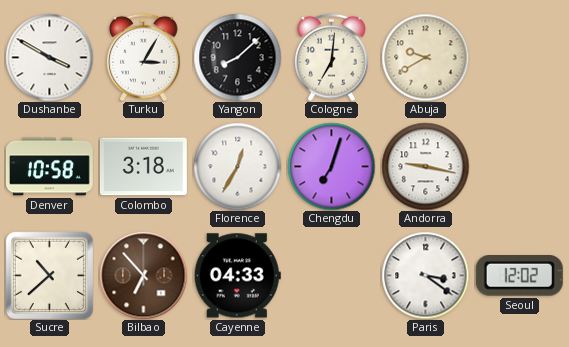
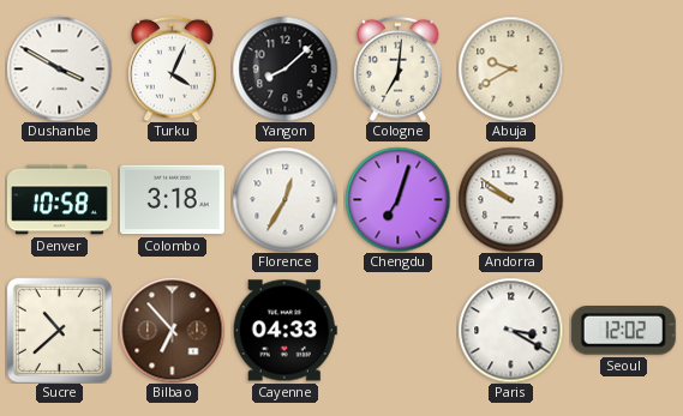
Turku: 3:05 -> 4:04 (173, 68)
Andorra: 9:17 -> 9:51 (510, 199)
Paris: 3:21 -> 3:20 (510, 330)
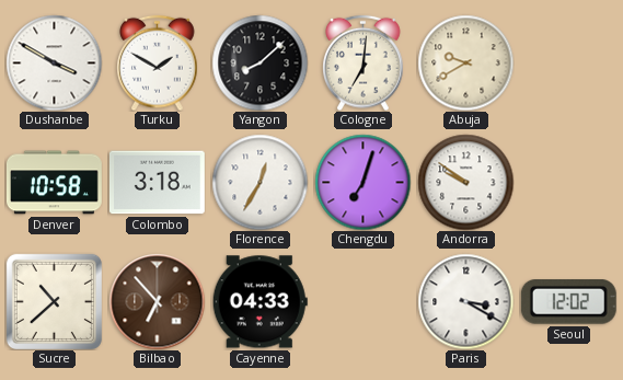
Turku: 4:04 -> 1:50 (158, 62)
